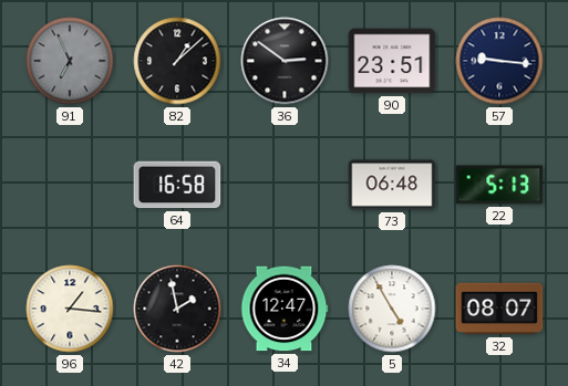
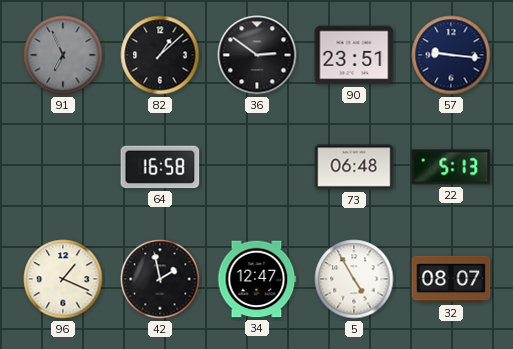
96: 1:16 -> 1:19 (63, 279)
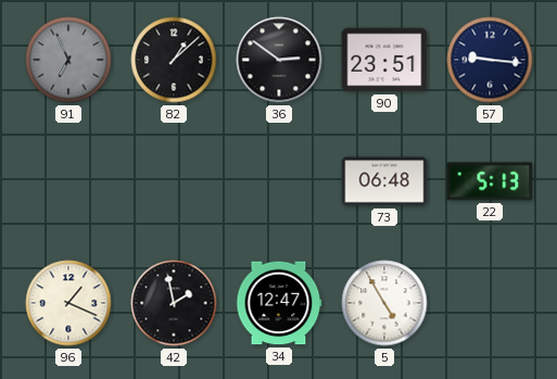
64: 16:58 -> none (160, 167)
32: 08:07 -> none (451, 279)
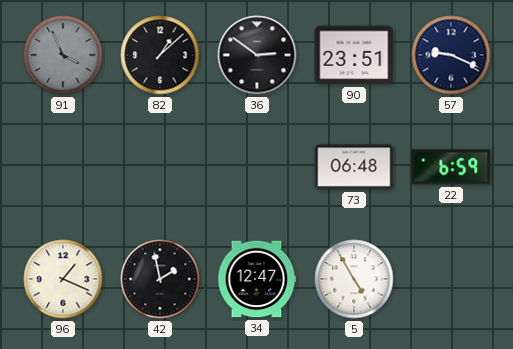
91: 6:56 -> 3:56 (63, 55)
57: 9:16 -> 9:19 (451, 55)
22: 5:13 -> 6:59 (451, 167)
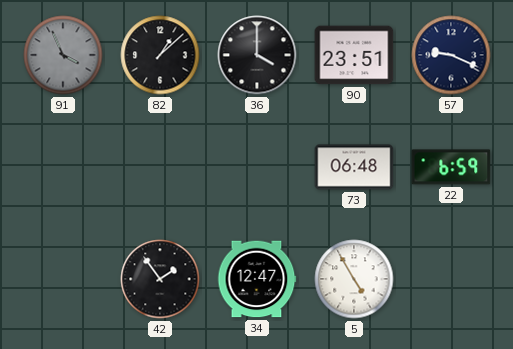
36: 2:51 -> 4:00 (257, 55)
96: 1:19 -> none (63, 279)
42: 1:58 -> 1:54 (160, 279)
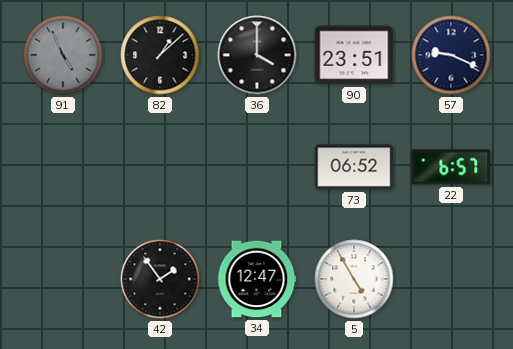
91: 3:56 -> 4:56 (63, 55)
73: 06:48 -> 06:52 (354, 167)
22: 6:59 -> 6:57 (451, 167)
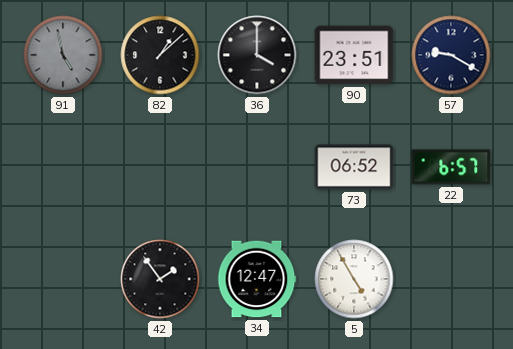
91: 4:56 -> 4:58 (63, 55)
57: 9:19 -> 9:20 (451, 55)
